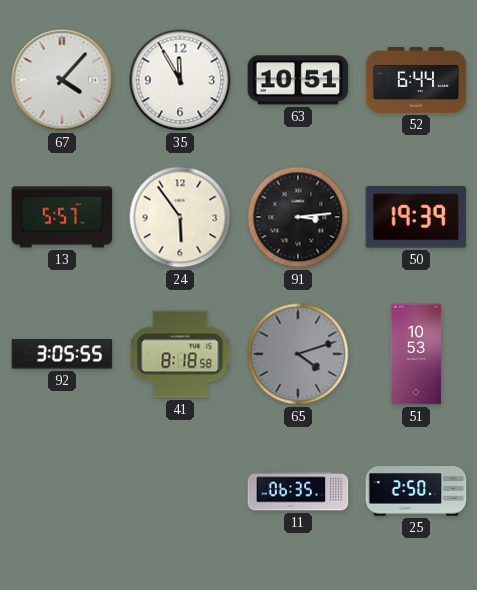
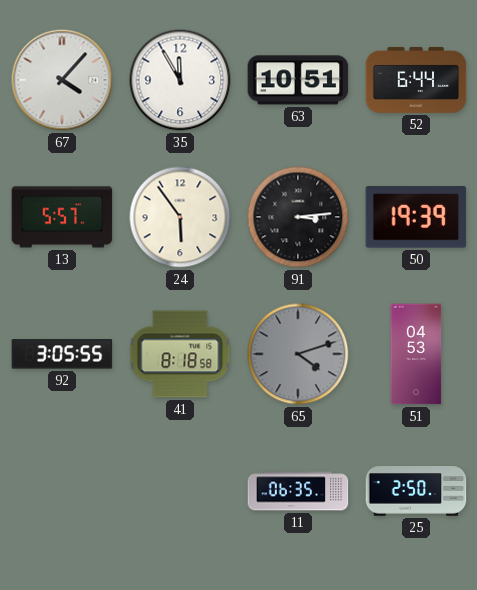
51: 10:53 -> 04:53 (416, 354)
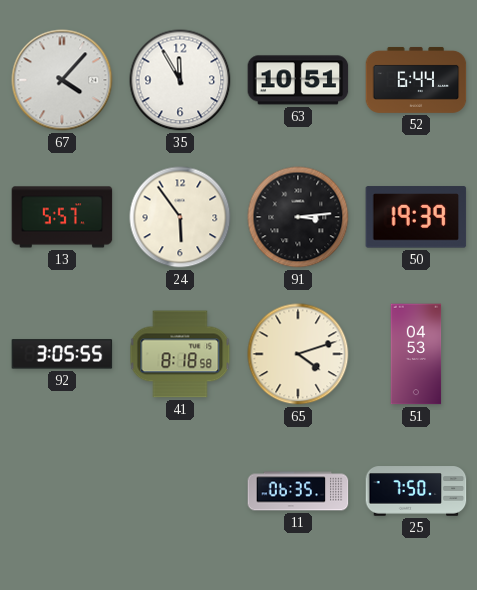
65 dial: grey -> cream (298, 354)
25: 2:50 -> 7:50 (416, 491)
